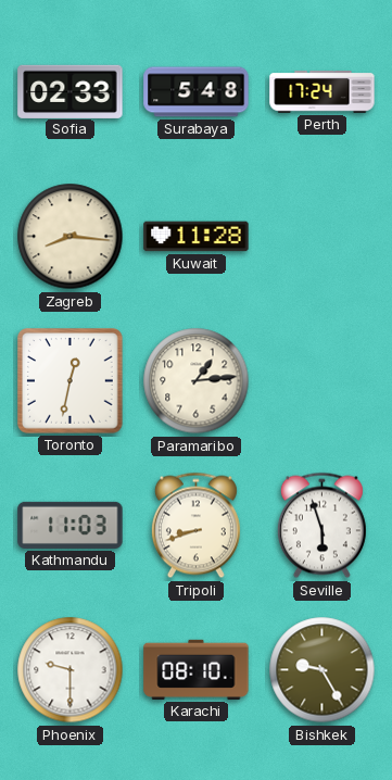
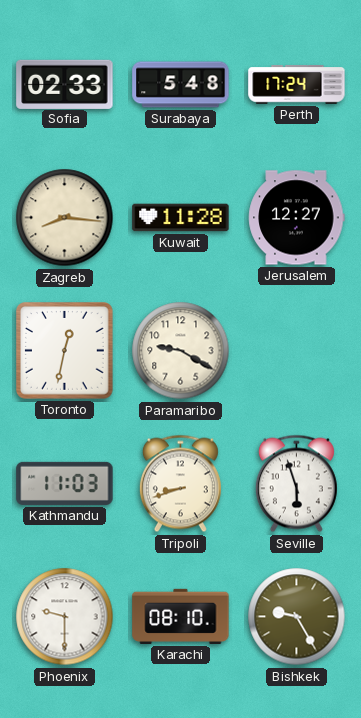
Jerusalem: none -> 12:27 (297, 218)
Paramaribo: 1:14 -> 9:20 (181, 351)
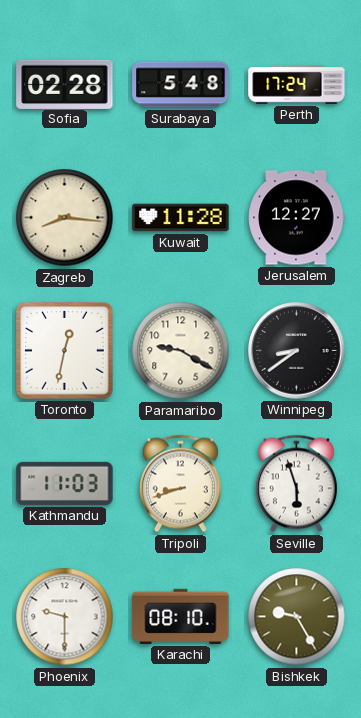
Sofia: 02:33 -> 02:28 (65, 84)
Winnipeg: none -> 8:39 (297, 351)
